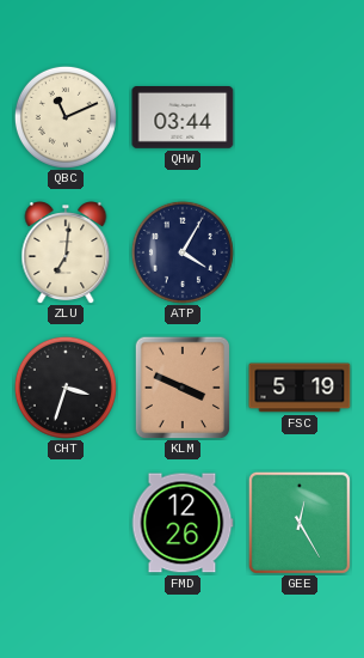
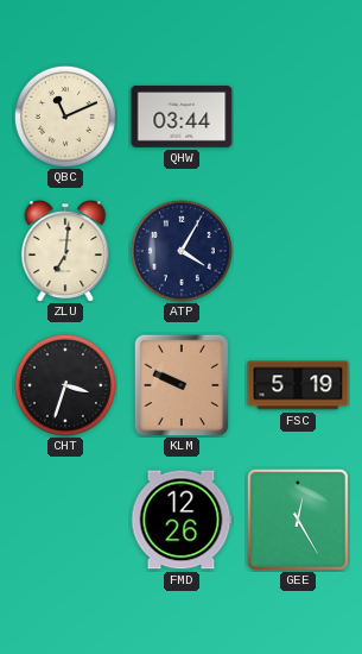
KLM: 3:49 -> 9:49 (182, 385)
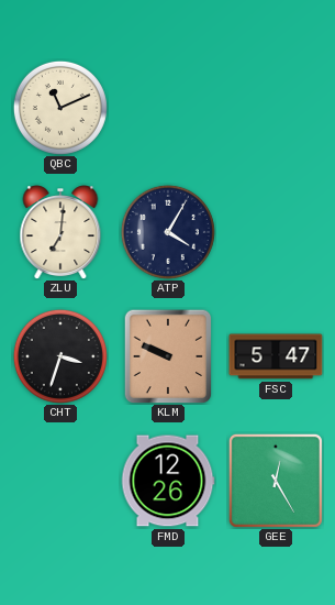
QHW: 03:44 -> none (182, 118)
FSC: 5:19 -> 5:47 (276, 356)
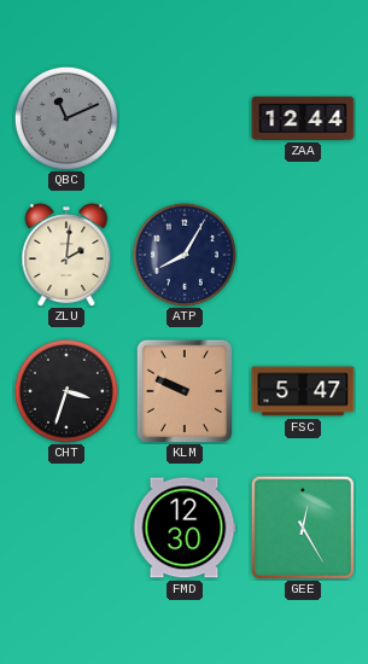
QBC dial: cream -> grey (66, 118)
ZAA: none -> 12:44 (303, 118)
ZLU: 7:01 -> 2:01 (66, 255)
ATP: 4:05 -> 8:05 (185, 255)
FMD: 12:26 -> 12:30 (185, 528)
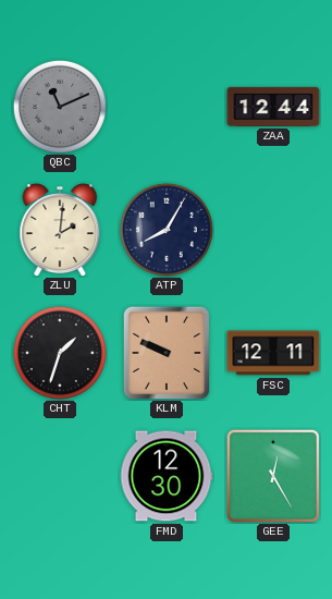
CHT: 3:33 -> 1:33 (60, 353)
FSC: 5:47 -> 12:11 (273, 353)
